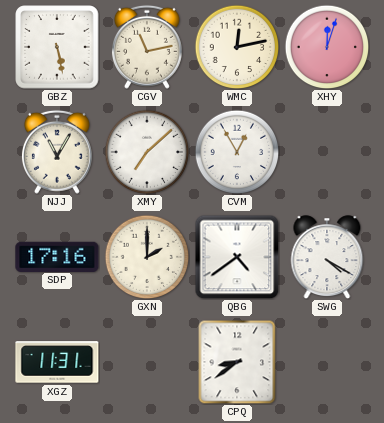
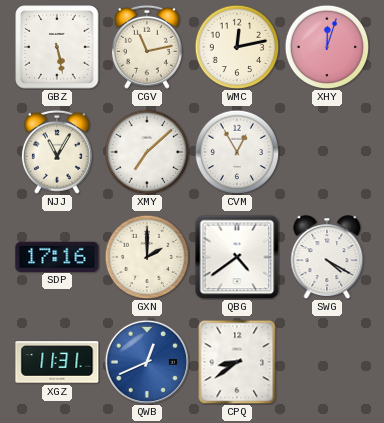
QWB: none -> 12:41 (147, 362)
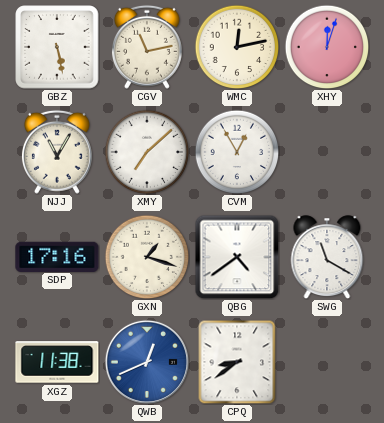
GXN: 2:00 -> 1:18 (147, 257)
SWG: 4:20 -> 11:20 (327, 257)
XGZ: 11:31 -> 11:38 (57, 362)
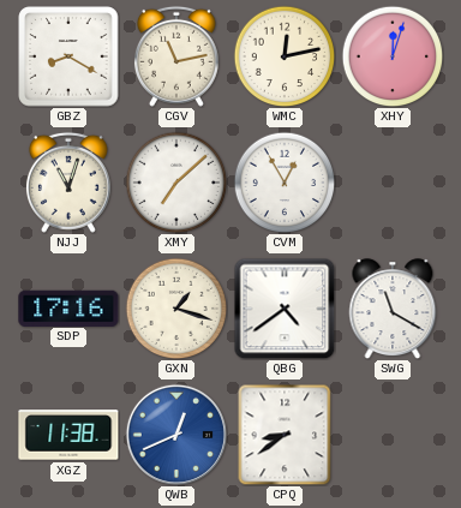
GBZ: 5:28 -> 8:20 (68, 56)
NJJ: 11:05 -> 11:03 (68, 183)
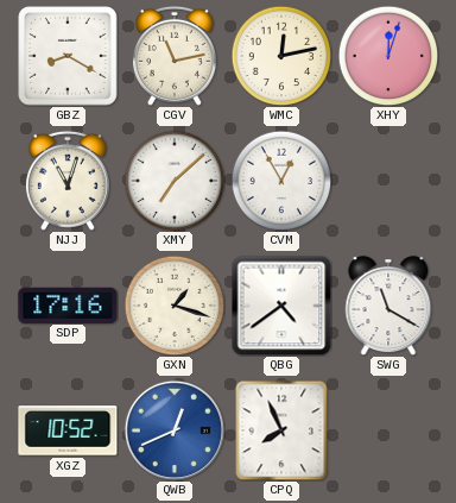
XGZ: 11:38 -> 10:52 (68, 430)
CPQ: 8:39 -> 7:56 (281, 430)
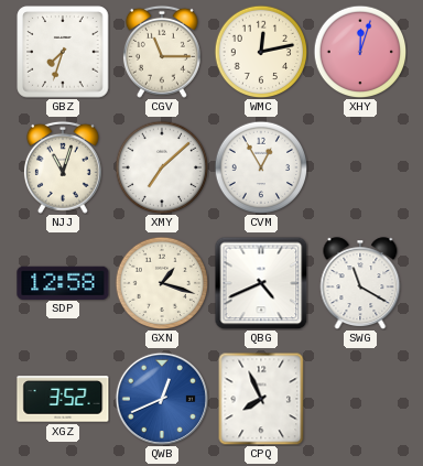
GBZ: 8:20 -> 7:33 (63, 52)
CGV: 11:13 -> 11:15 (162, 52)
SDP: 17:16 -> 12:58 (63, 282)
QBG: 4:39 -> 4:41 (261, 283)
XGZ: 10:52 -> 3:52 (63, 399)
